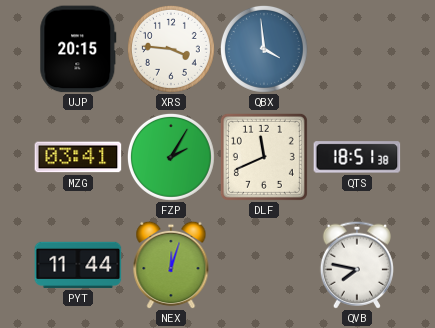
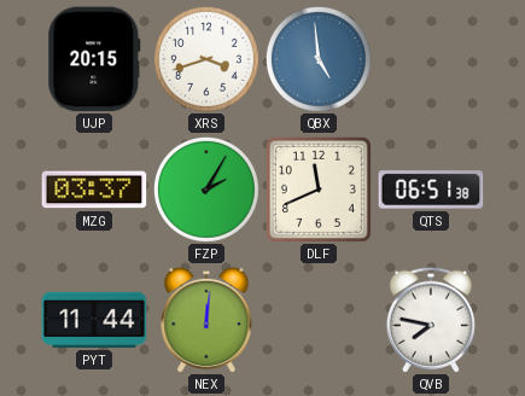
XRS: 3:46 -> 3:42 (206, 59)
QBX: 3:59 -> 4:59 (319, 59)
MZG: 03:41 -> 03:37 (94, 190)
QTS: 18:51 -> 06:51 (431, 190)
NEX: 12:03 -> 12:01 (206, 320)
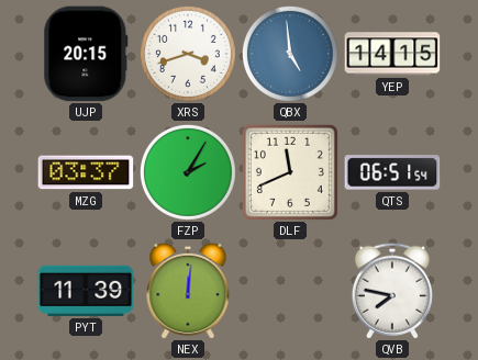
YEP: none -> 14:15 (392, 54)
QTS: 06:51:38 -> 06:51:54 (392, 172)
PYT: 11:44 -> 11:39 (86, 291)
